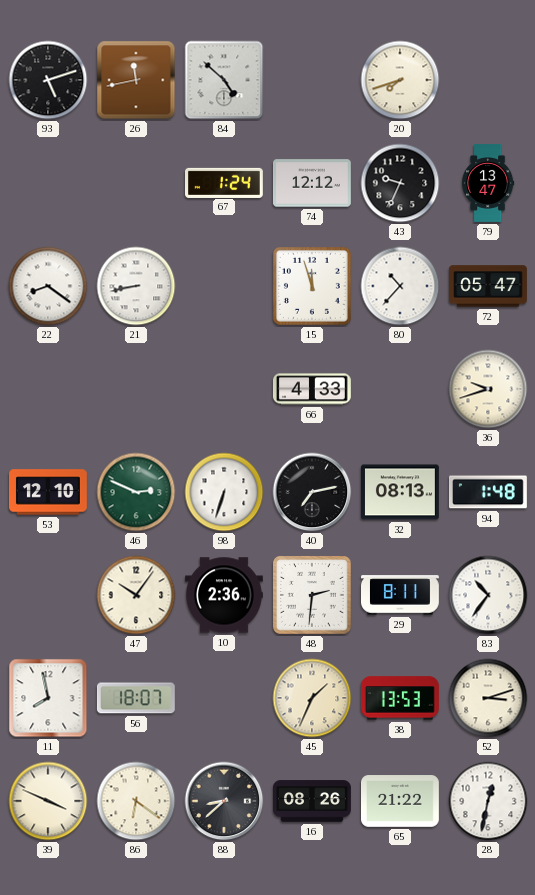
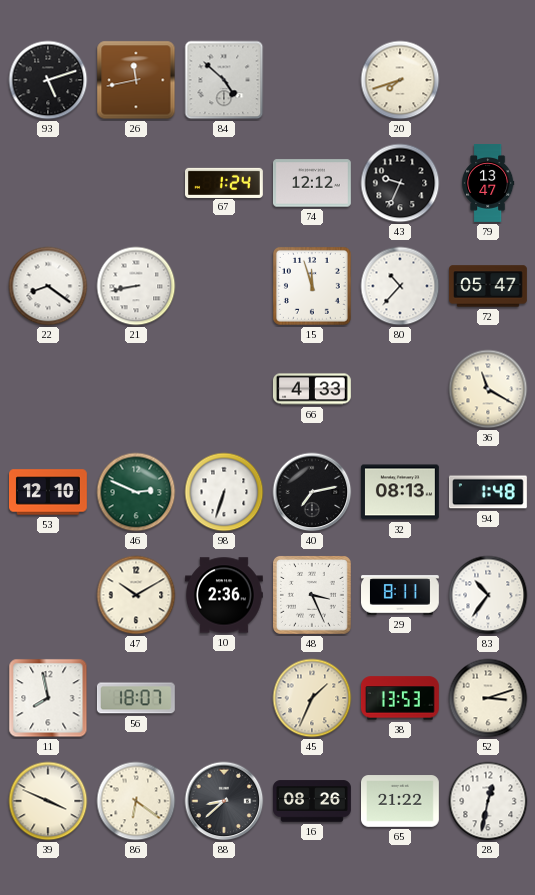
36: 9:42 -> 11:20 (488, 389)
47: 10:06 -> 10:10 (136, 595)
48: 2:31 -> 3:26 (312, 595)
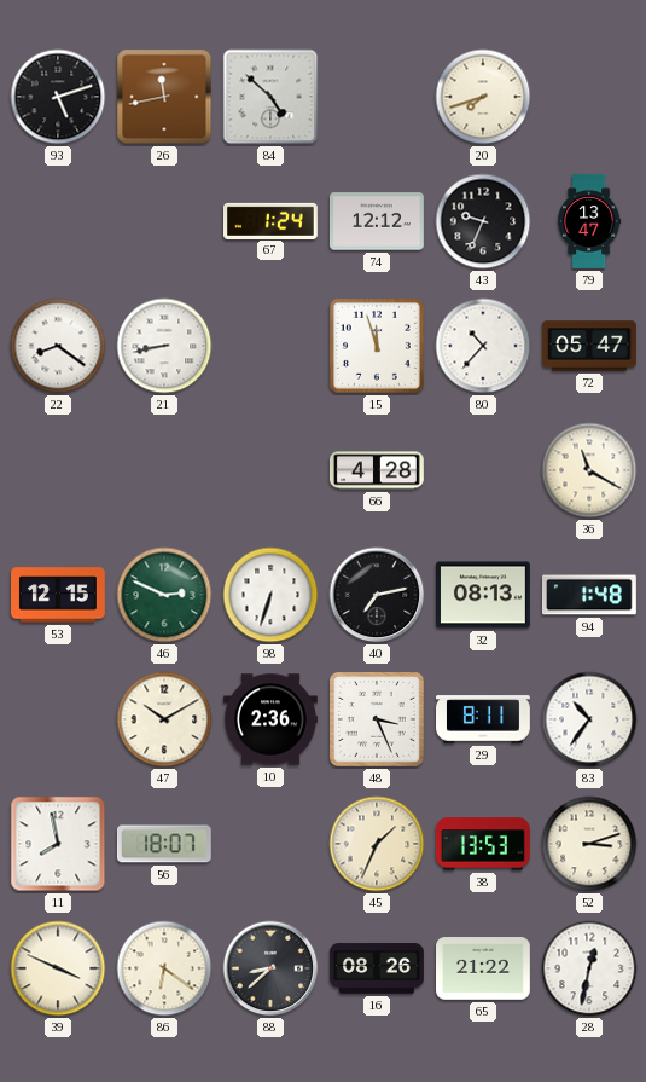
66: 4:33 -> 4:28 (377, 470)
53: 12:10 -> 12:15 (59, 595)
